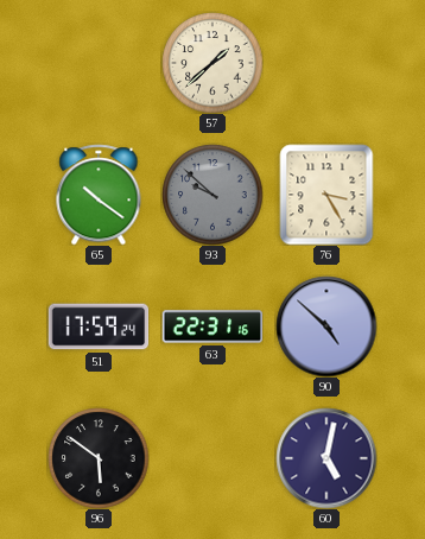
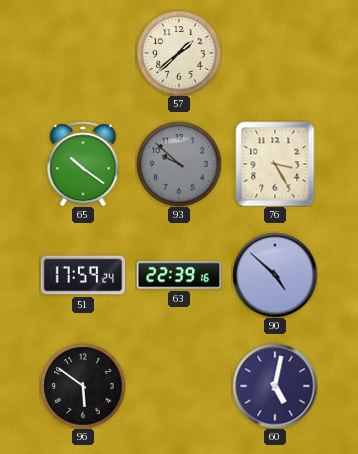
63: 22:31 -> 22:39 (179, 275)
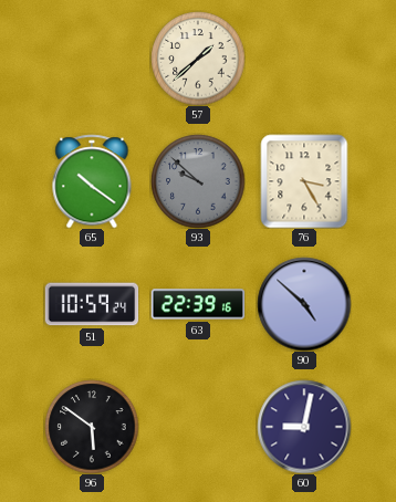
51: 17:59 -> 10:59 (92, 304)
60: 5:02 -> 9:02 (304, 427)
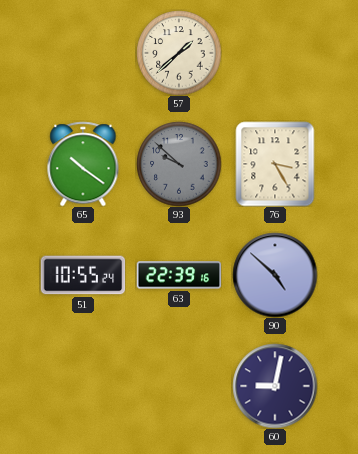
51: 10:59 -> 10:55 (83, 275)
96: 5:51 -> none (92, 427)
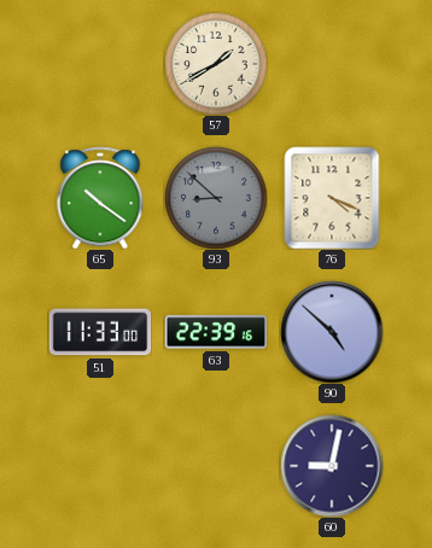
57: 1:38 -> 1:40 (216, 64)
93: 9:52 -> 8:52 (216, 198)
76: 3:25 -> 4:19 (332, 198)
51: 10:55 -> 11:33 (100, 332)
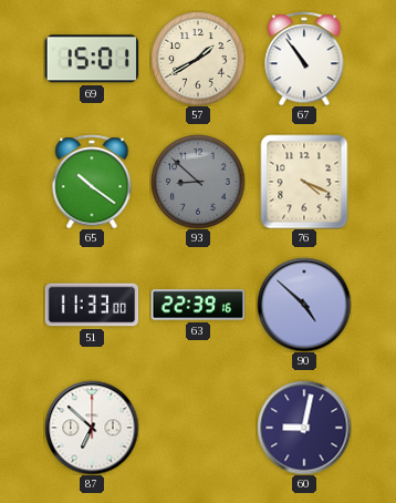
69: none -> 15:01 (91, 59)
67: none -> 10:54 (304, 59)
87: none -> 6:52 (92, 428)
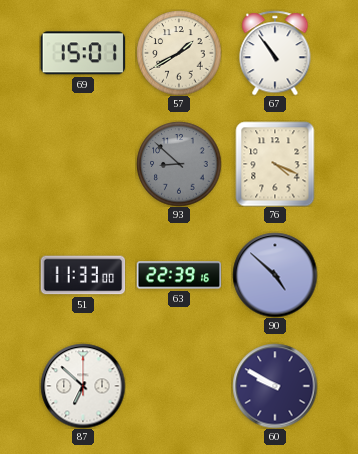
65: 10:21 -> none (92, 182)
60: 9:02 -> 9:50 (275, 386)
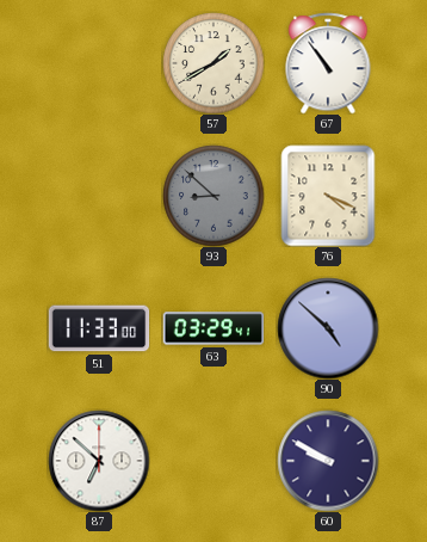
69: 15:01 -> none (82, 53)
63: 22:39 -> 03:29 (213, 328)
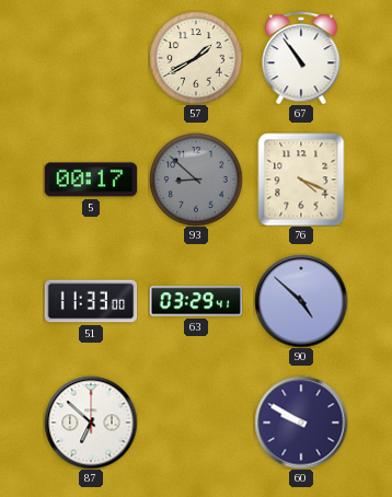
5: none -> 00:17 (91, 180)
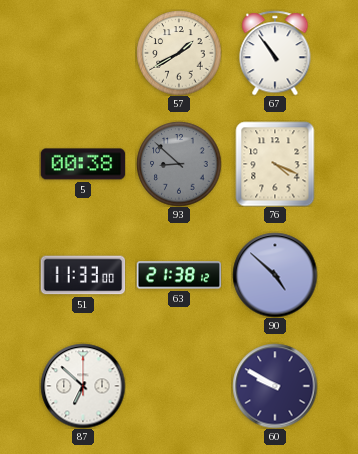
5: 00:17 -> 00:38 (83, 164)
63: 03:29 -> 21:38 (179, 275)
